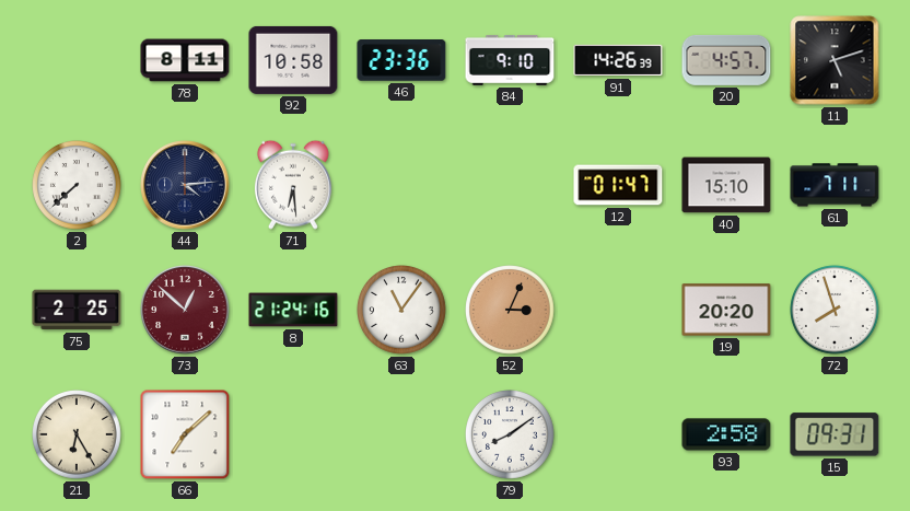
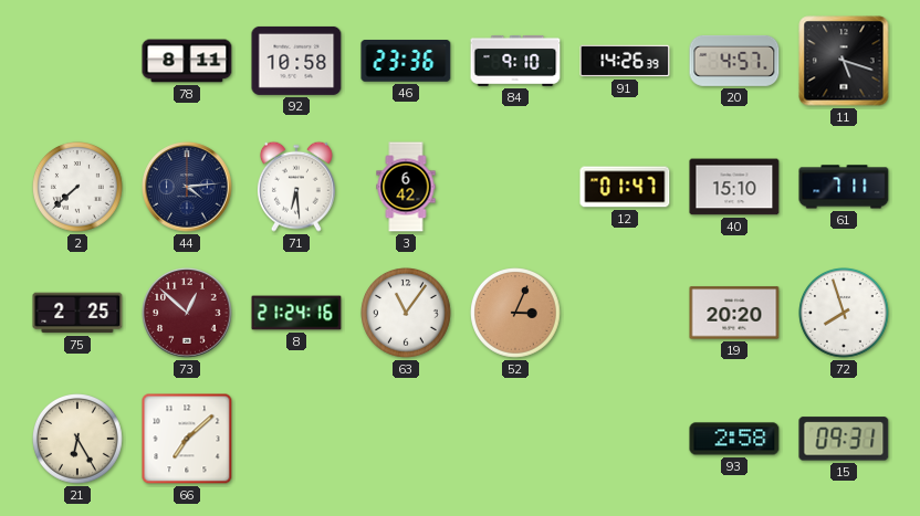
11: 5:12 -> 5:18 (844, 61)
3: none -> 6:42 (406, 187)
79: 8:09 -> none (511, 435)
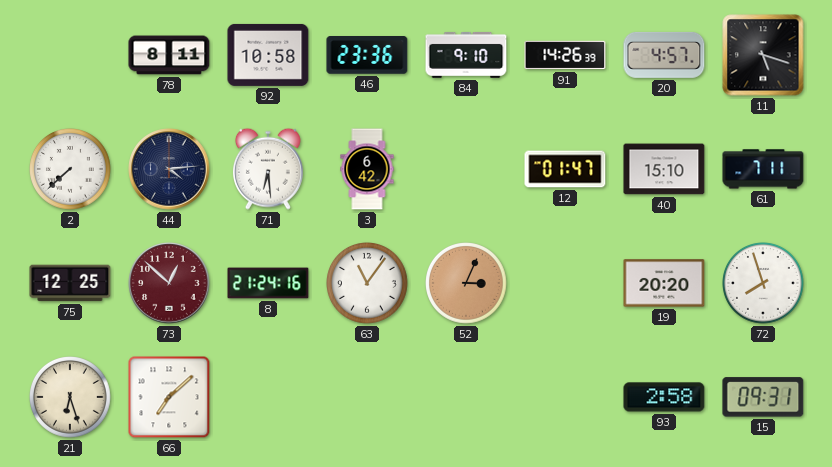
75: 2:25 -> 12:25 (70, 283)
21: 6:25 -> 6:27 (71, 398)
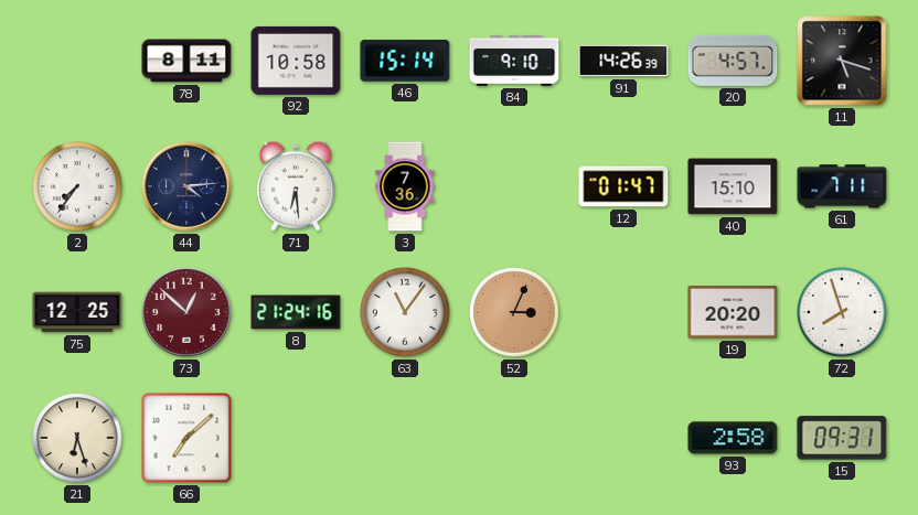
46: 23:36 -> 15:14 (405, 62)
2: 7:38 -> 7:36 (78, 187)
3: 6:42 -> 7:36 (405, 186)
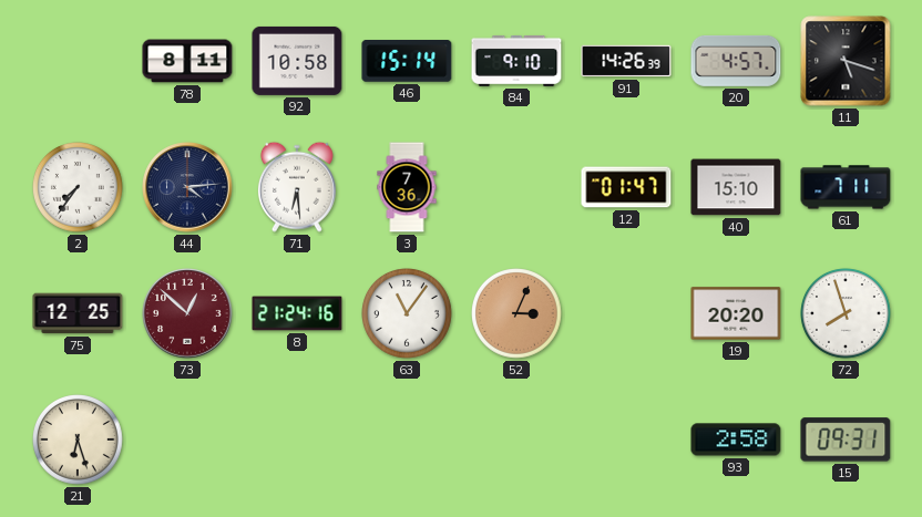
66: 7:08 -> none (186, 438)
